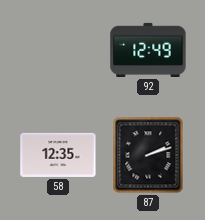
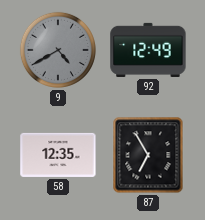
9: none -> 4:40 (58, 50)
87: 2:12 -> 6:55 (148, 155)
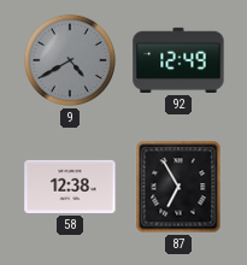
58: 12:35 -> 12:38 (70, 187)
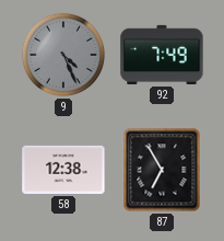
9: 4:40 -> 4:26 (63, 55)
92: 12:49 -> 7:49 (162, 55)
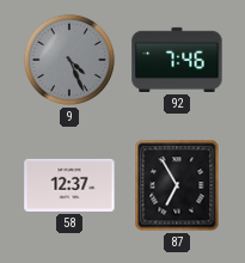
92: 7:49 -> 7:46 (177, 60)
58: 12:38 -> 12:37 (69, 185)
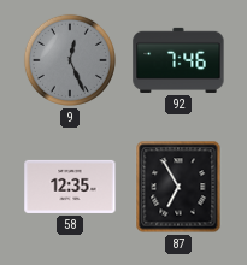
9: 4:26 -> 12:26 (70, 60)
58: 12:37 -> 12:35 (70, 187)
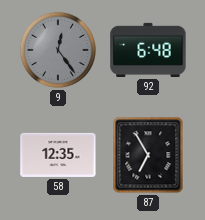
9: 12:26 -> 12:24 (58, 50)
92: 7:46 -> 6:48 (148, 50)
